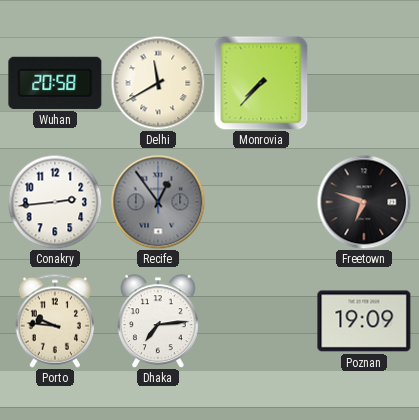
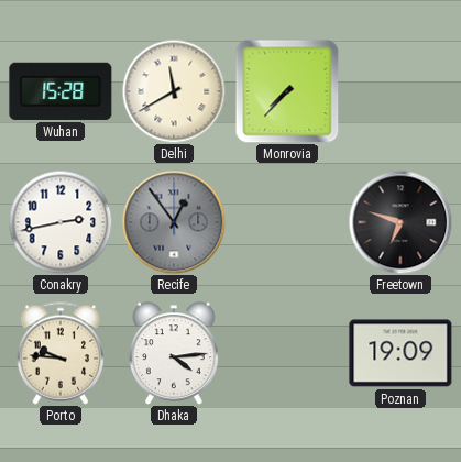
Wuhan: 20:58 -> 15:28 (61, 91)
Conakry: 2:44 -> 2:43 (61, 222)
Dhaka: 7:14 -> 4:14 (174, 353)
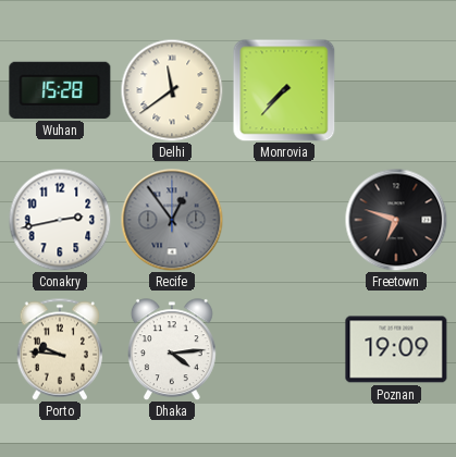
Delhi: 11:40 -> 11:39 (172, 90)
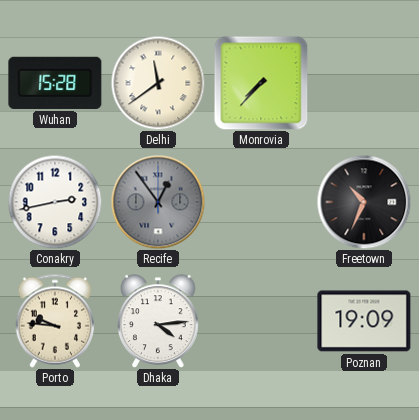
Freetown: 6:48 -> 10:34 (364, 202)
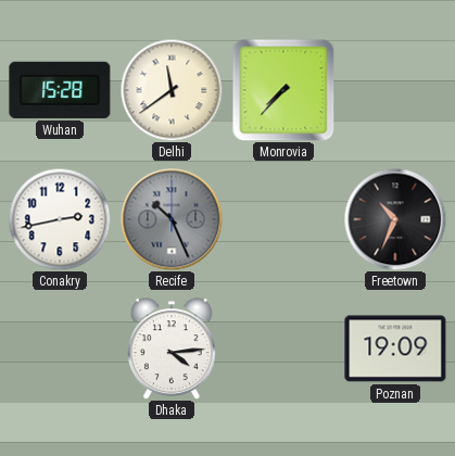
Recife: 12:54 -> 10:26 (172, 219)
Porto: 9:46 -> none (55, 321)
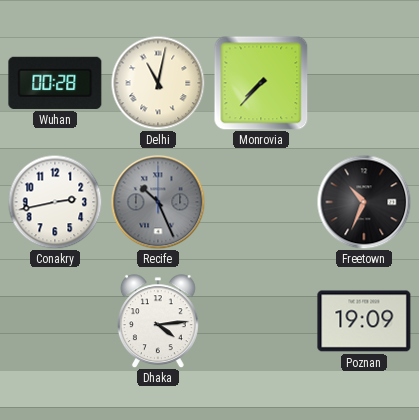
Wuhan: 15:28 -> 00:28 (55, 83)
Delhi: 11:39 -> 11:02 (158, 83)
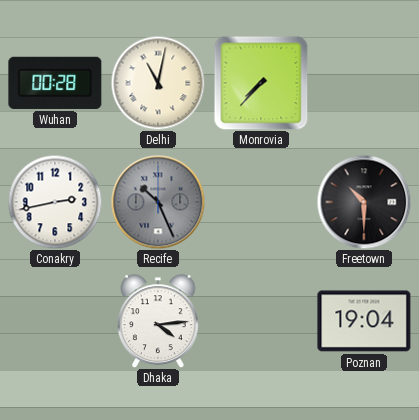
Freetown: 10:34 -> 10:30 (364, 202)
Poznan: 19:09 -> 19:04 (364, 321)
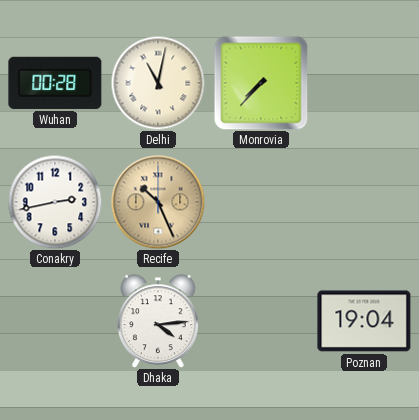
Recife dial: grey -> champagne (158, 202)
Freetown: 10:30 -> none (364, 202)
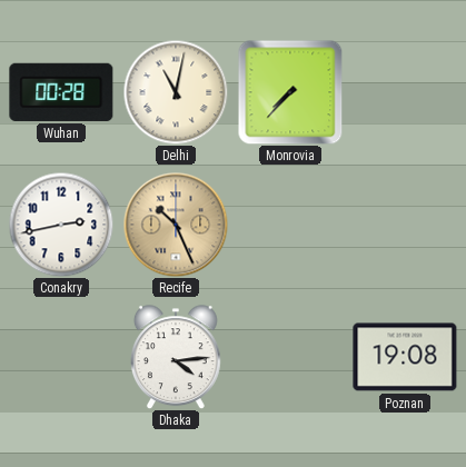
Poznan: 19:04 -> 19:08 (405, 357)
